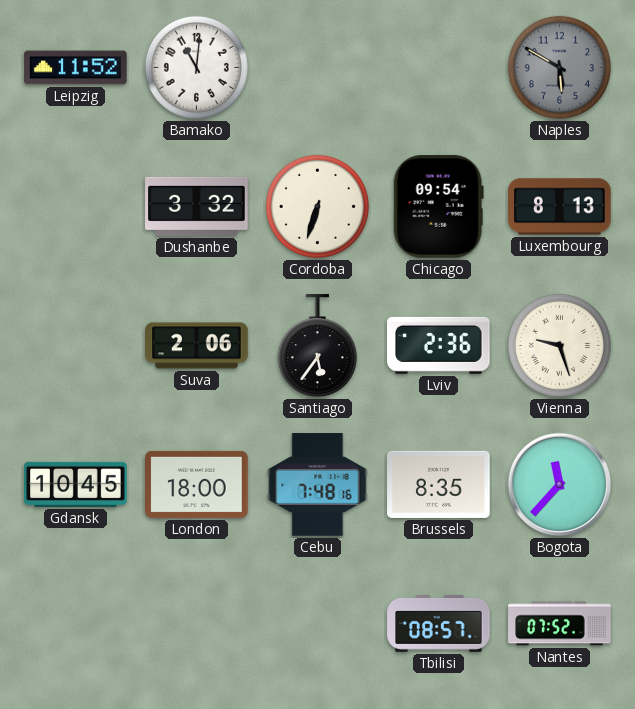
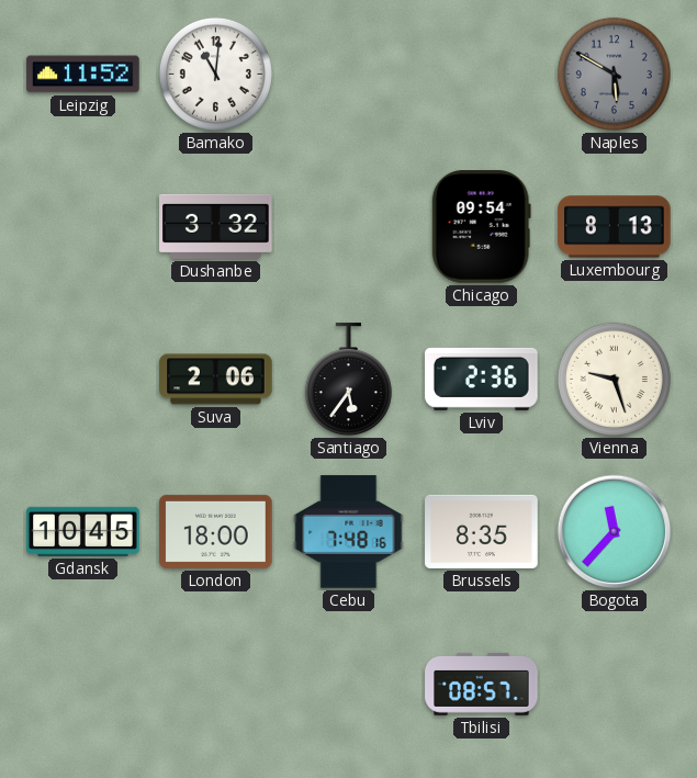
Cordoba: 6:33 -> none (317, 206)
Nantes: 07:52 -> none (560, 624)
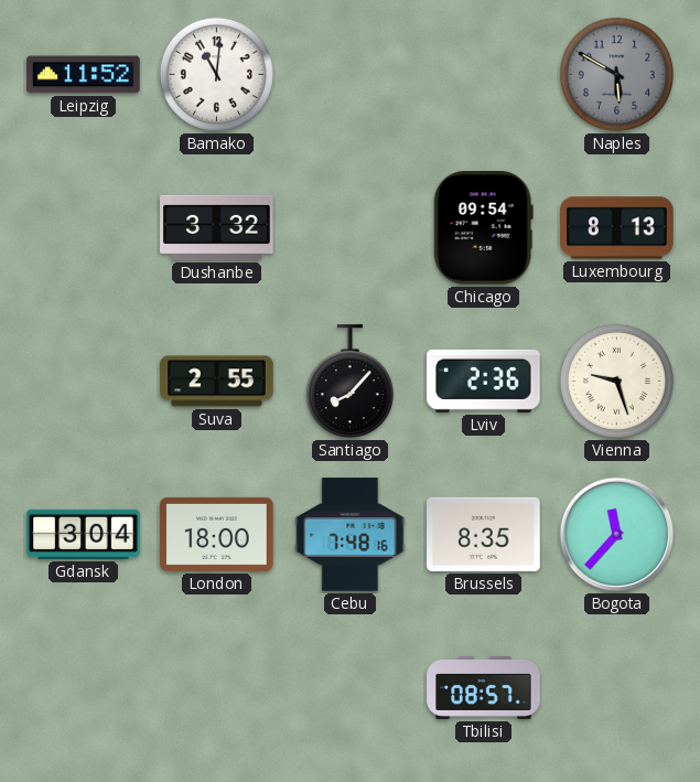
Suva: 2:06 -> 2:55 (217, 382)
Santiago: 5:36 -> 8:07 (349, 382)
Gdansk: 10:45 -> 3:04 (84, 534)
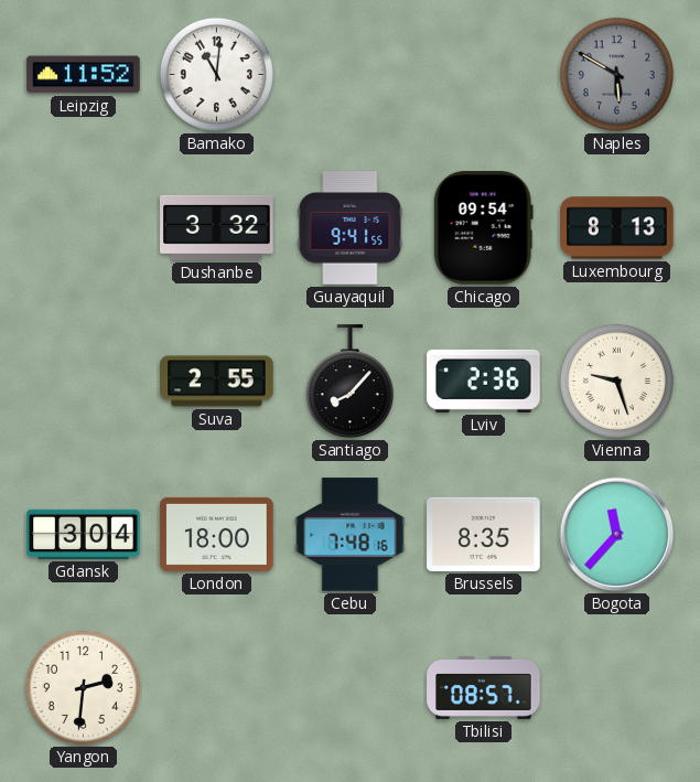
Guayaquil: none -> 9:41 (351, 228)
Yangon: none -> 2:31 (83, 687)
